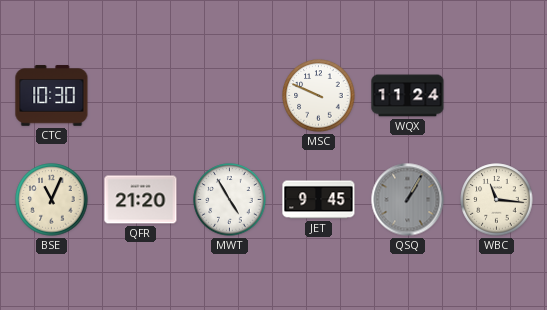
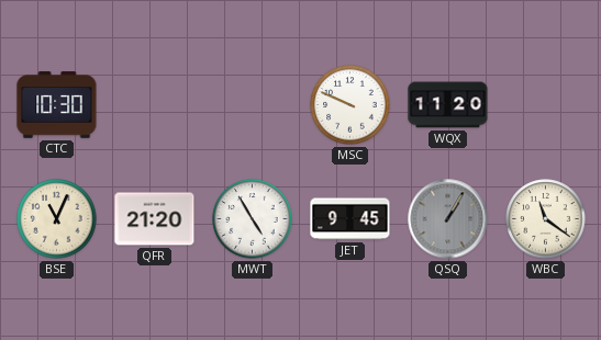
WQX: 11:24 -> 11:20 (448, 105)
WBC: 11:16 -> 11:21 (546, 219)
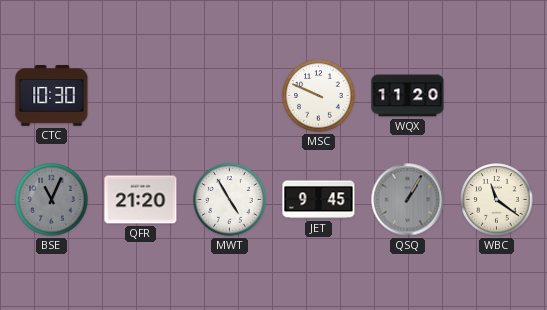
BSE dial: cream -> grey (52, 200)
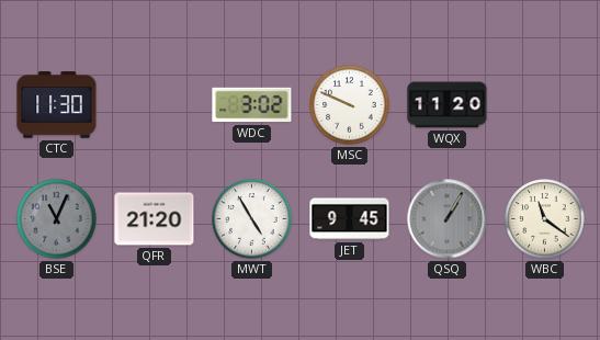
CTC: 10:30 -> 11:30 (57, 105)
WDC: none -> 3:02 (252, 105)
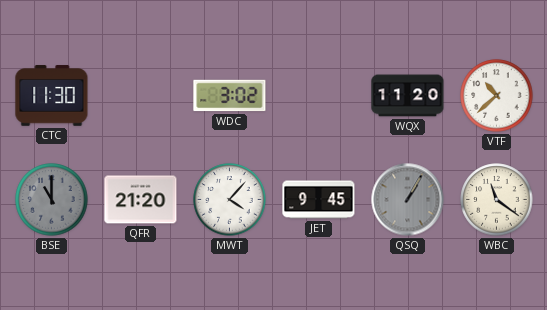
MSC: 9:49 -> none (350, 105)
VTF: none -> 10:38 (497, 96)
BSE: 11:04 -> 11:00 (52, 200)
MWT: 4:55 -> 4:07 (230, 200)
